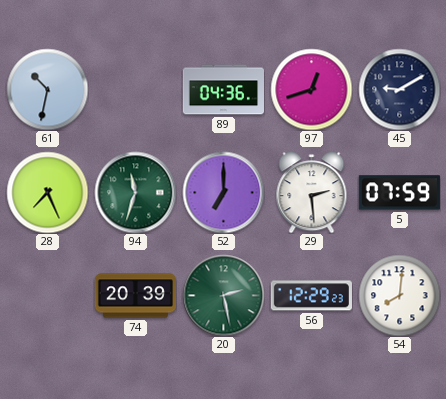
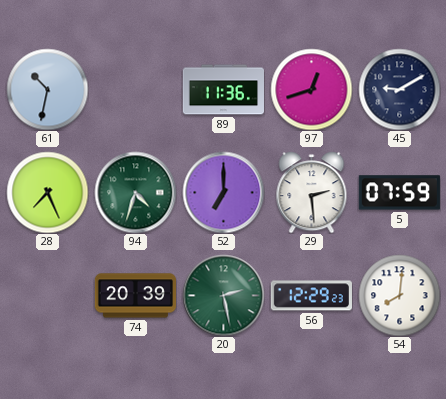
89: 04:36 -> 11:36 (223, 90)
94: 11:33 -> 4:33 (135, 192)
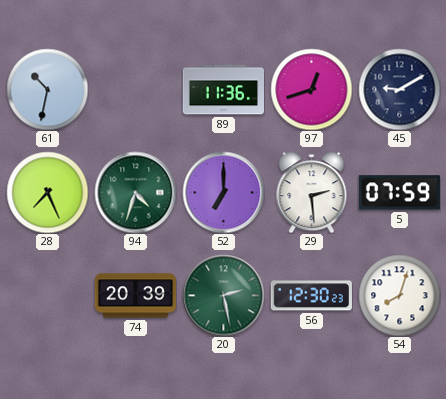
56: 12:29 -> 12:30 (311, 296)
54: 8:01 -> 8:03 (399, 295)
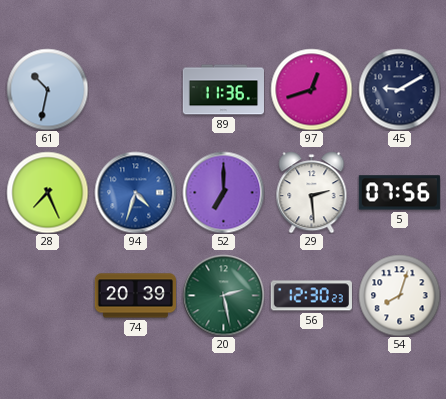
94 dial: green -> blue (135, 192)
5: 07:59 -> 07:56 (399, 193)
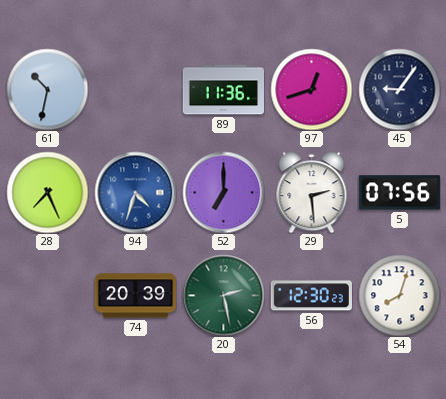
45: 9:10 -> 9:06 (399, 89)
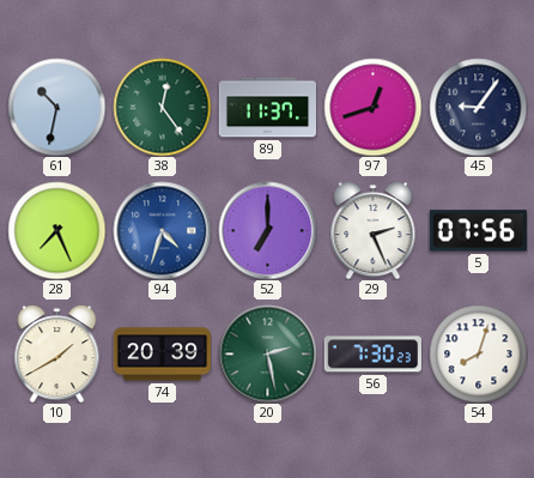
38: none -> 12:24 (162, 107)
89: 11:36 -> 11:37 (267, 108)
29: 2:29 -> 2:26 (374, 230)
10: none -> 1:40 (57, 353)
56: 12:30 -> 7:30 (372, 355)
